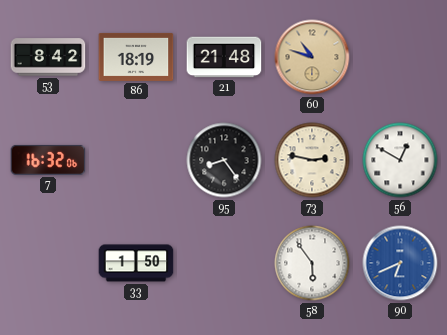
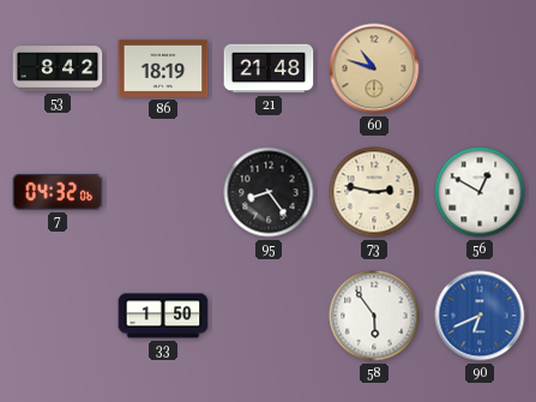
7: 16:32 -> 04:32 (58, 192)
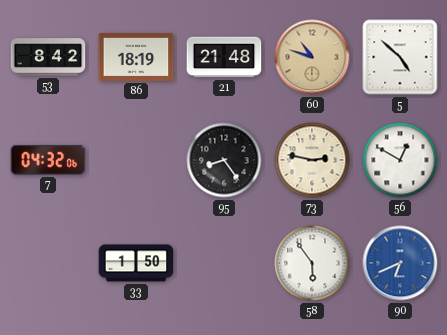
5: none -> 4:52 (400, 57)
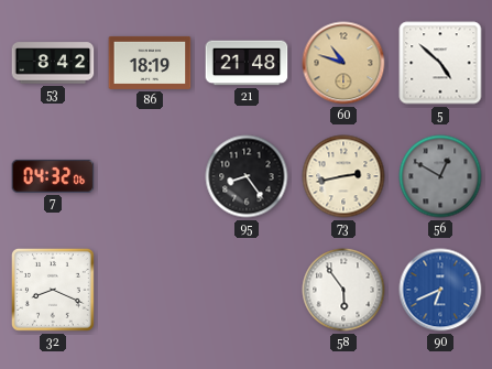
73: 2:47 -> 2:43 (343, 176)
56 dial: white -> grey (440, 176)
32: none -> 8:19 (53, 290)
33: 1:50 -> none (136, 263)
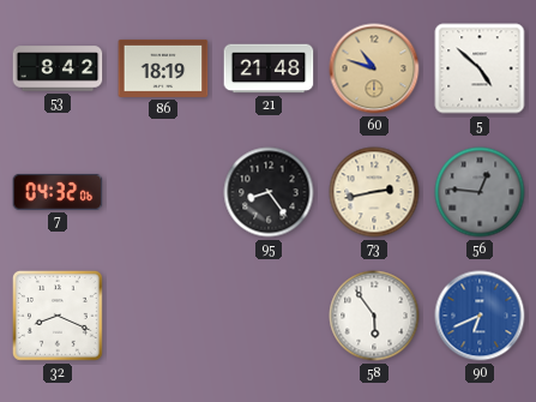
56: 12:50 -> 12:46 (480, 192)
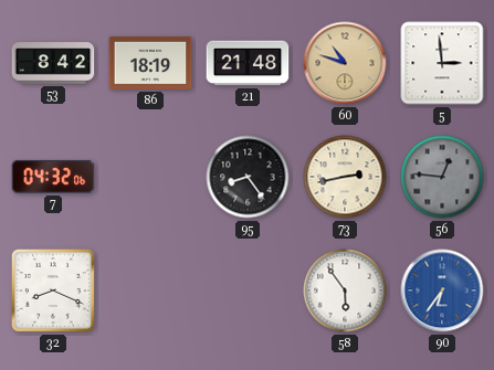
5: 4:52 -> 2:59 (442, 63)
90: 6:41 -> 6:36 (442, 290)
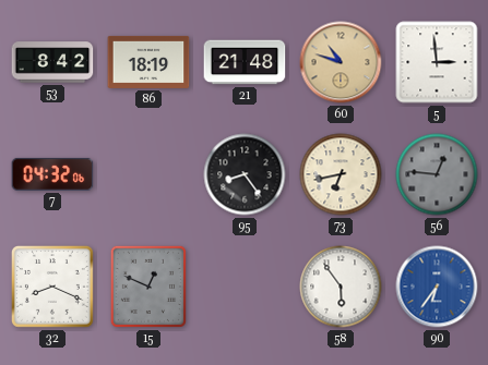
73: 2:43 -> 6:43 (341, 174)
15: none -> 12:49 (148, 287)
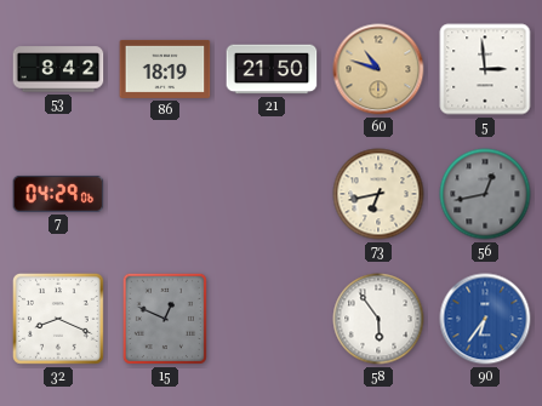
21: 21:48 -> 21:50 (272, 69)
7: 04:32 -> 04:29 (58, 194)
95: 8:24 -> none (245, 174)
56: 12:46 -> 12:43 (485, 194)
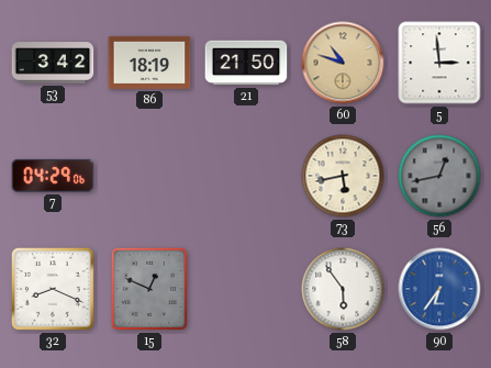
53: 8:42 -> 3:42 (53, 63)
73: 6:43 -> 5:43 (343, 176)
